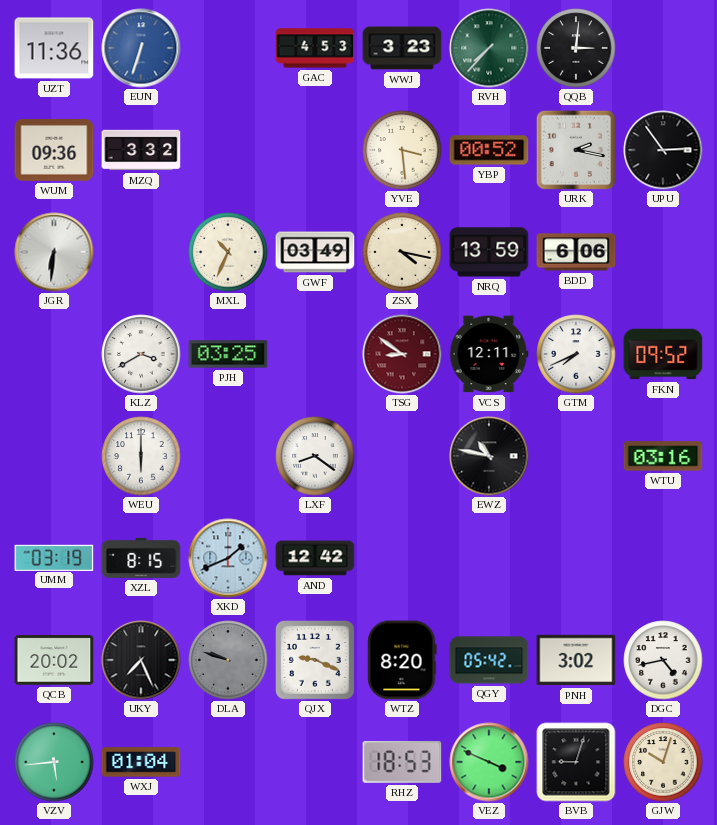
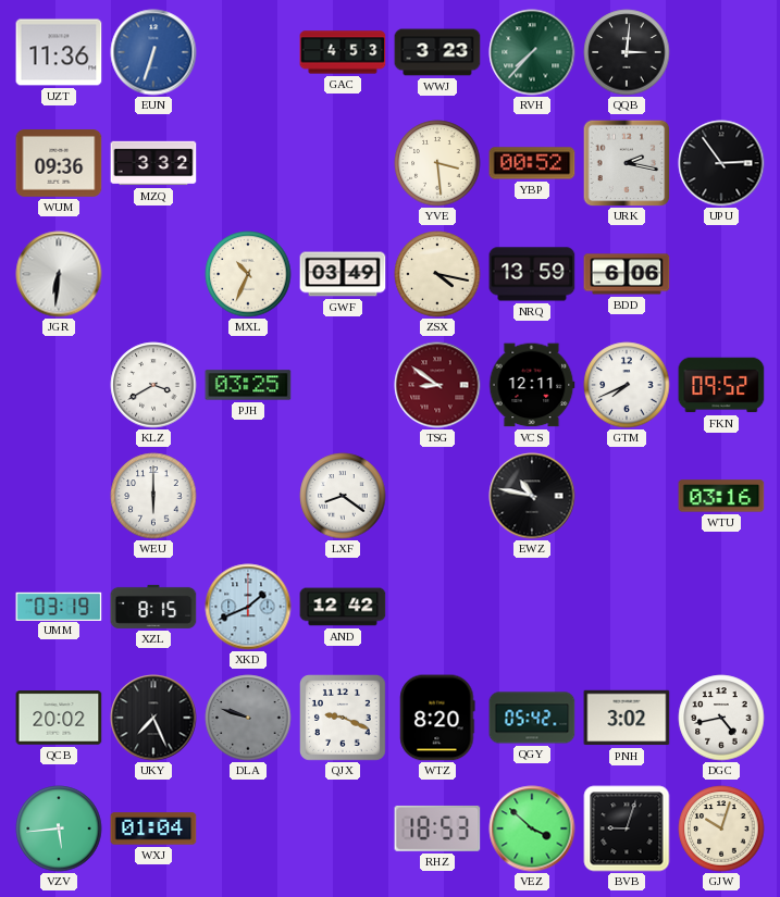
VEZ: 3:49 -> 3:52 (532, 829)
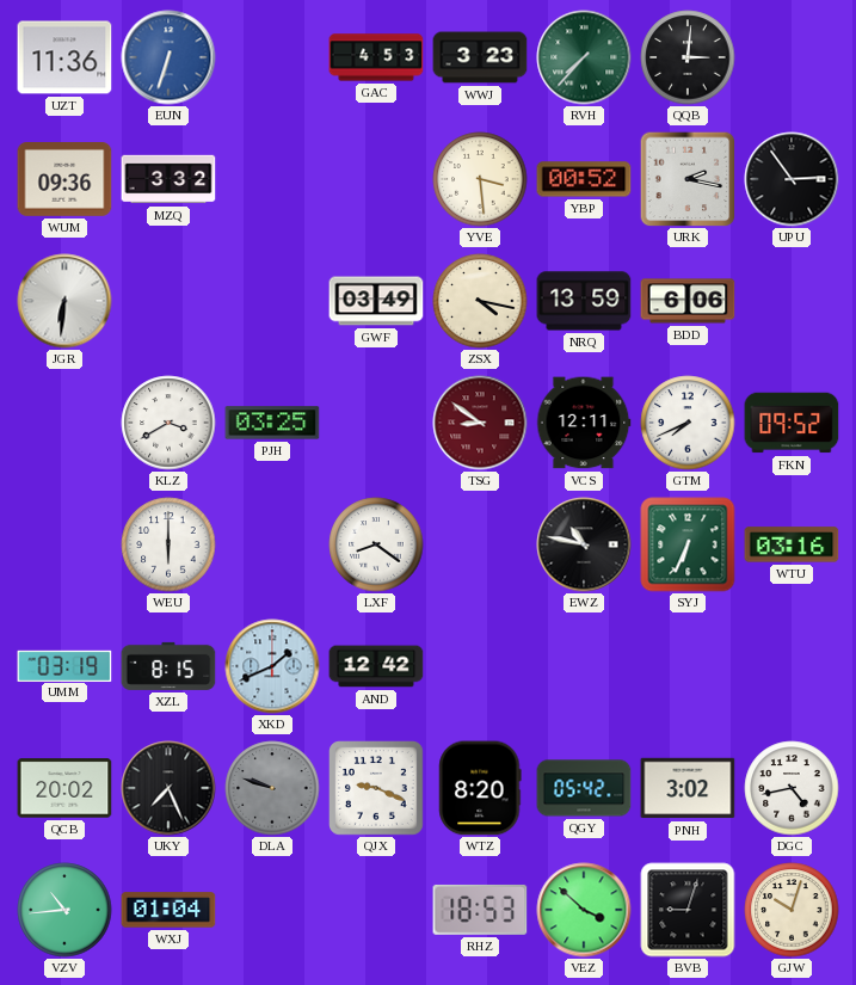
MXL: 10:34 -> none (248, 274)
SYJ: none -> 6:34 (688, 544)
VZV: 5:44 -> 10:44 (64, 910)
